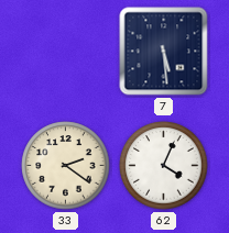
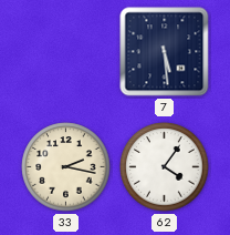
33: 2:21 -> 2:17 (66, 167)
62: 4:04 -> 4:06 (165, 167)
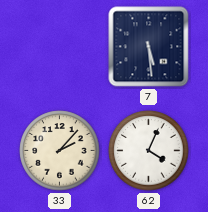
33: 2:17 -> 2:07 (60, 151)
62: 4:06 -> 4:04 (149, 151)
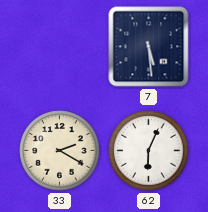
33: 2:07 -> 2:20 (60, 151)
62: 4:04 -> 6:04 (149, 151)
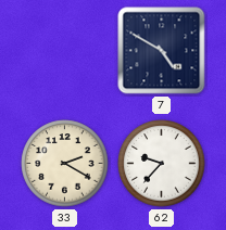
7: 5:29 -> 4:50 (162, 51)
62: 6:04 -> 9:37 (162, 164)
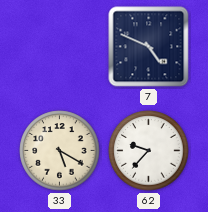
7: 4:50 -> 4:49 (149, 47)
33: 2:20 -> 5:20 (60, 151)
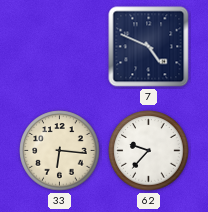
33: 5:20 -> 6:16 (60, 151)
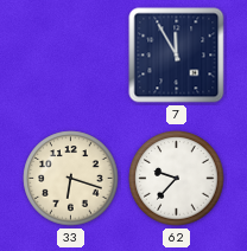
7: 4:49 -> 11:55 (177, 56)
33: 6:16 -> 6:18 (71, 179)
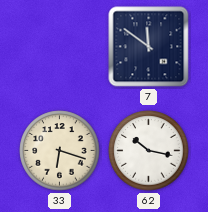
7: 11:55 -> 11:51 (149, 47)
62: 9:37 -> 10:17 (149, 151)
